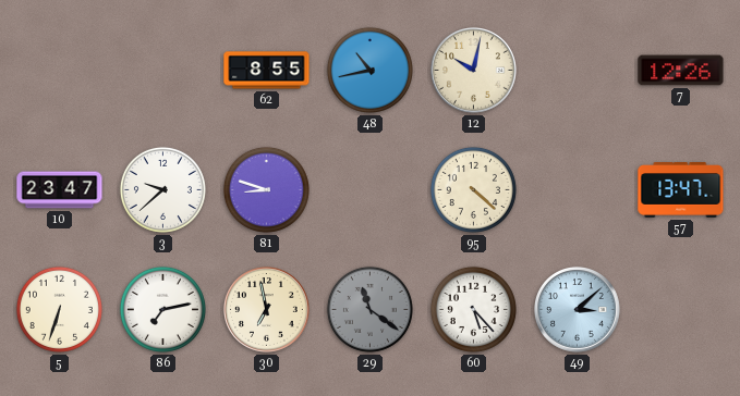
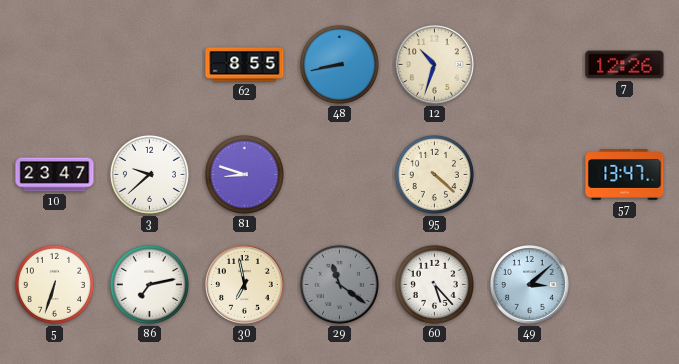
48: 10:43 -> 8:43 (339, 64)
12: 10:02 -> 10:33 (435, 65)
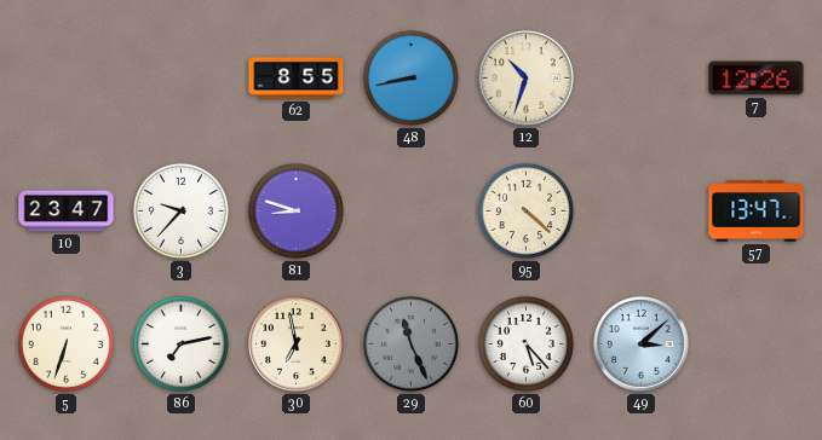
3: 9:38 -> 9:37 (180, 210)
29: 11:21 -> 11:26 (410, 343)
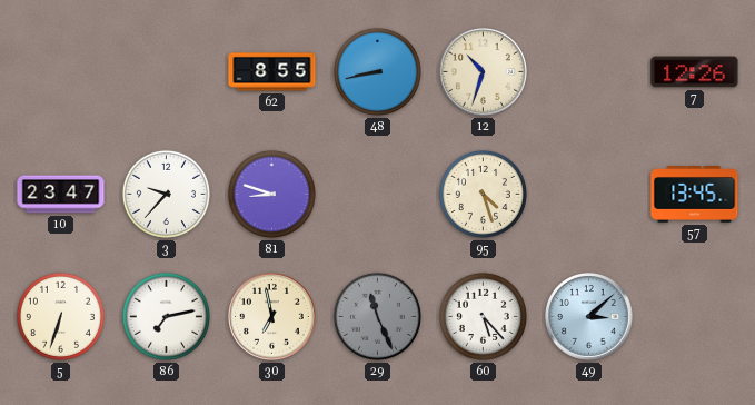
95: 4:22 -> 4:27 (483, 194)
57: 13:47 -> 13:45 (695, 195)
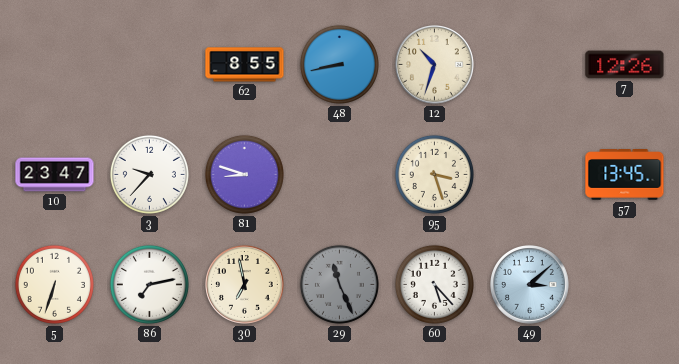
95: 4:27 -> 3:27 (434, 174)
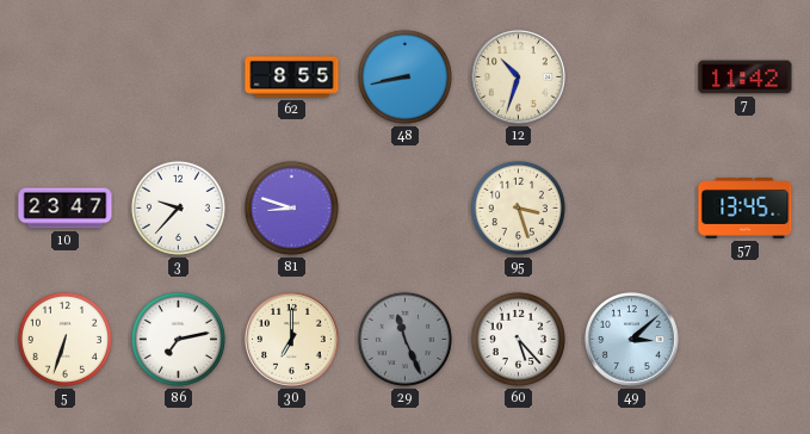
7: 12:26 -> 11:42 (746, 77)
30: 6:58 -> 7:00 (292, 340)
